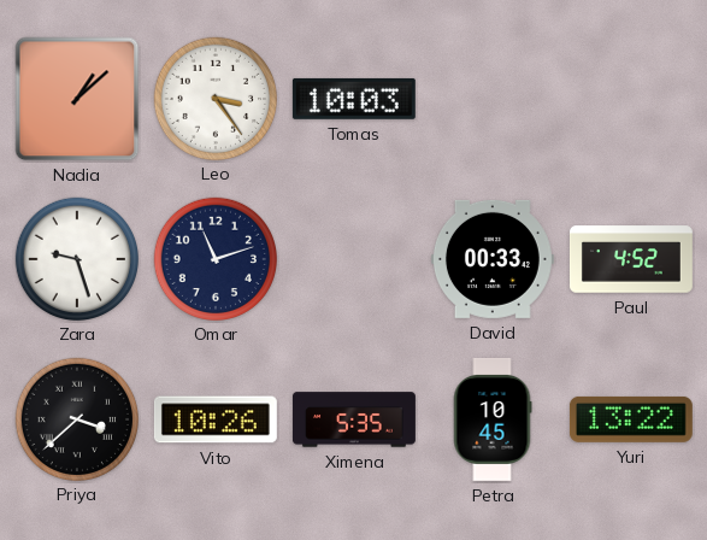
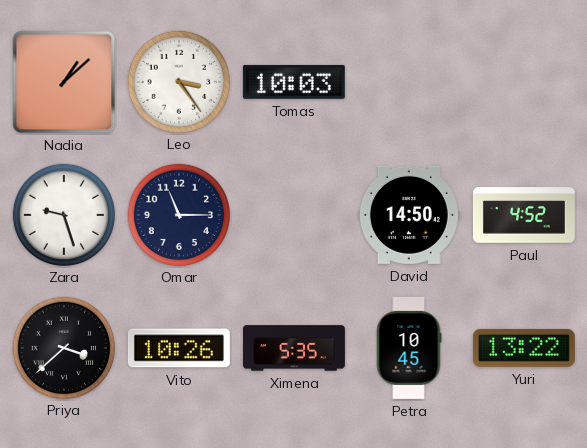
Omar: 11:12 -> 11:15 (178, 214)
David: 00:33 -> 14:50 (409, 215)
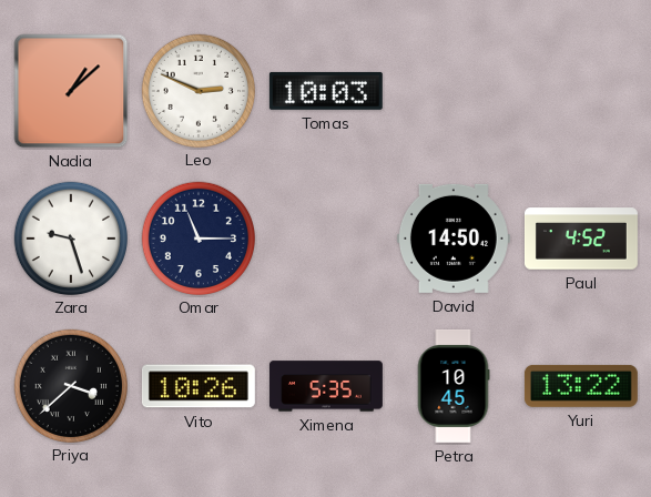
Leo: 3:24 -> 2:49 (197, 90)
